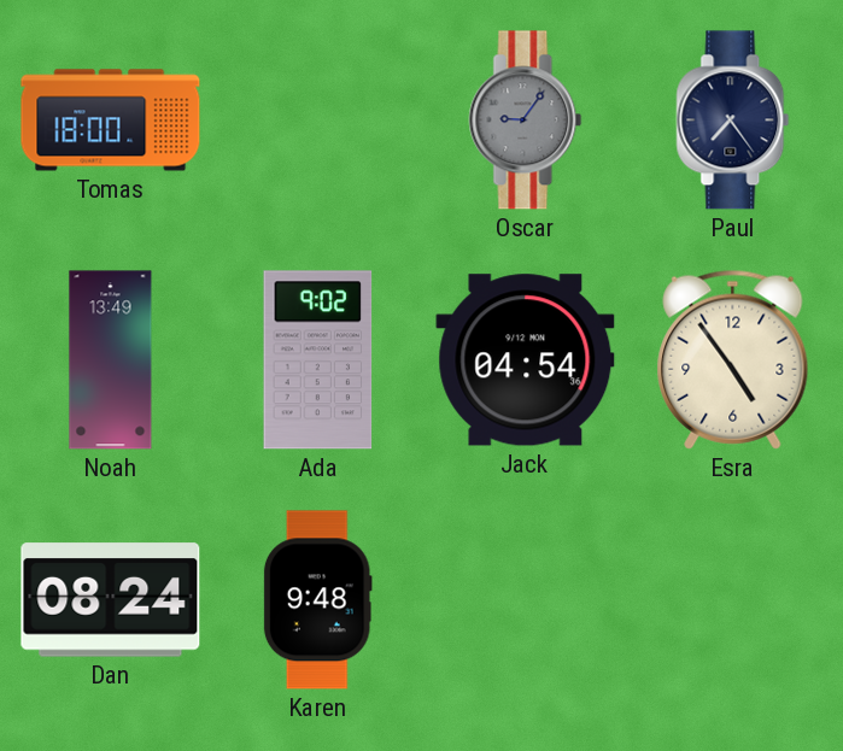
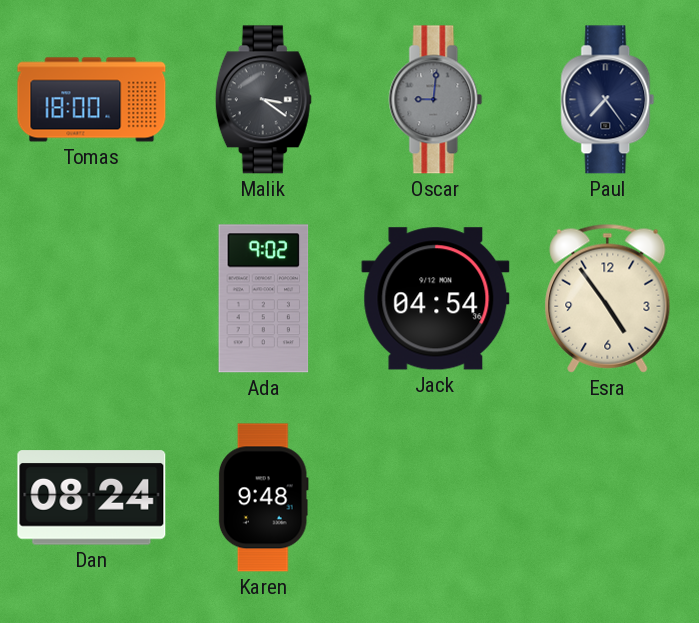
Malik: none -> 3:21 (263, 100)
Oscar: 9:06 -> 9:01 (436, 100)
Noah: 13:49 -> none (111, 360)
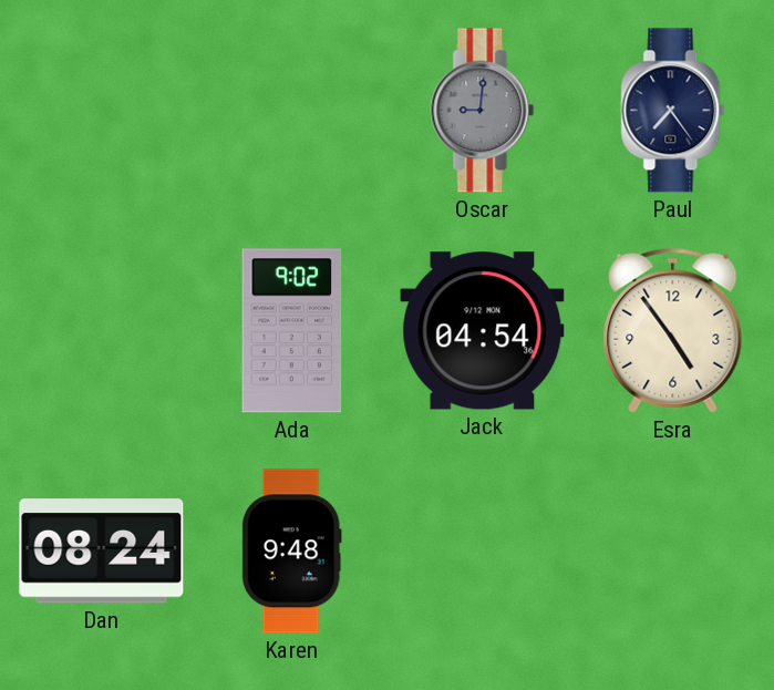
Tomas: 18:00 -> none (92, 100)
Malik: 3:21 -> none (263, 100)
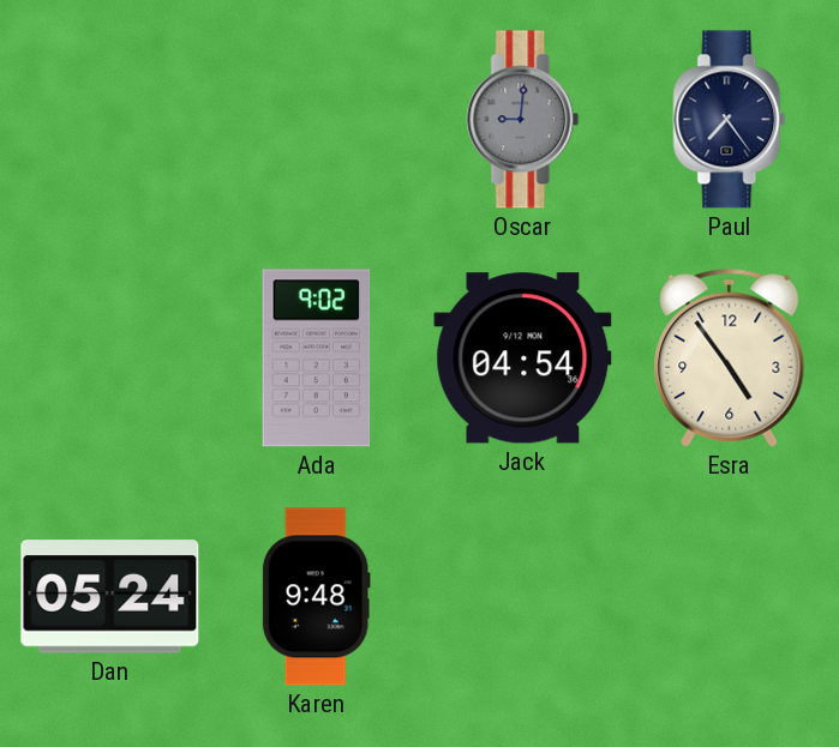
Dan: 08:24 -> 05:24 (110, 597)
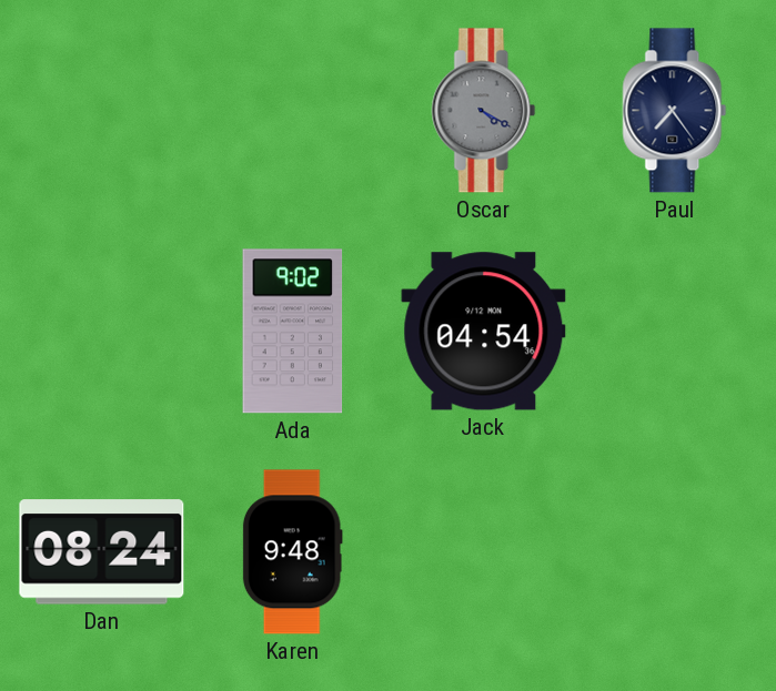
Oscar: 9:01 -> 4:20 (484, 111)
Esra: 4:54 -> none (730, 357)
Dan: 05:24 -> 08:24 (102, 552)
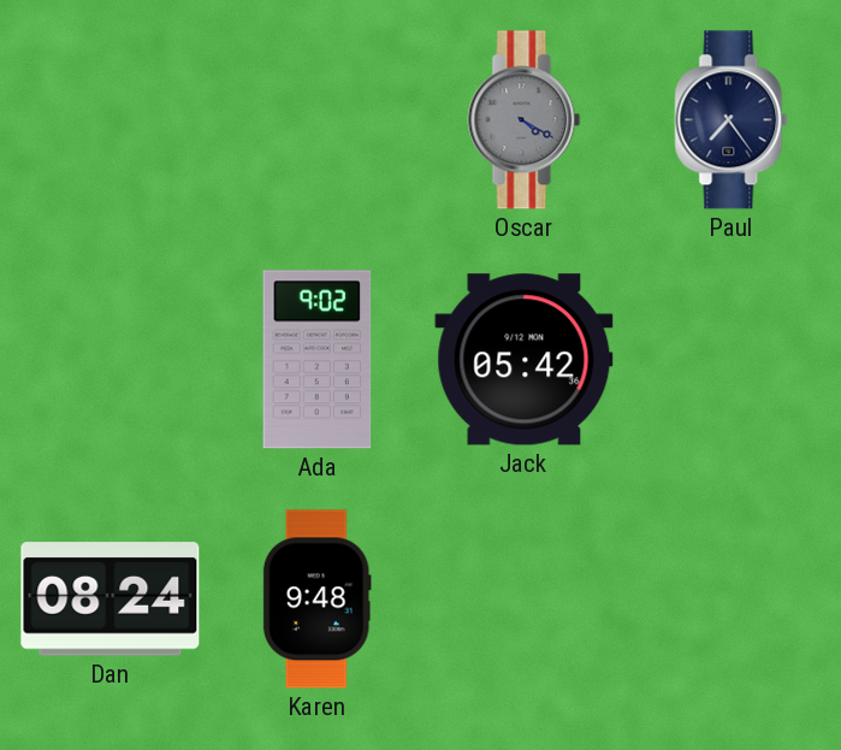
Jack: 04:54 -> 05:42 (525, 360)
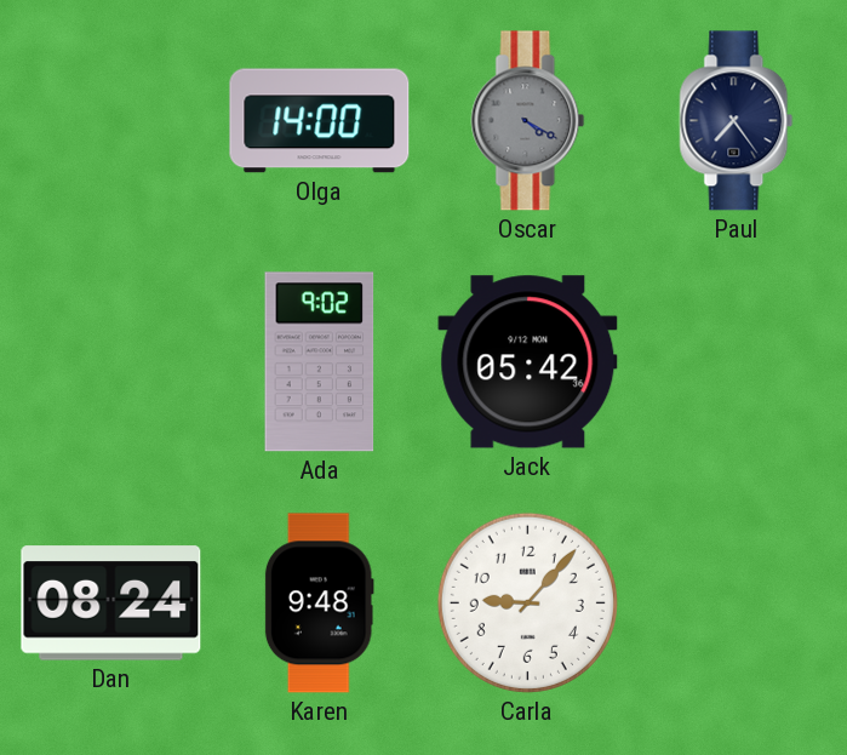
Olga: none -> 14:00 (320, 121)
Carla: none -> 9:07 (527, 602)
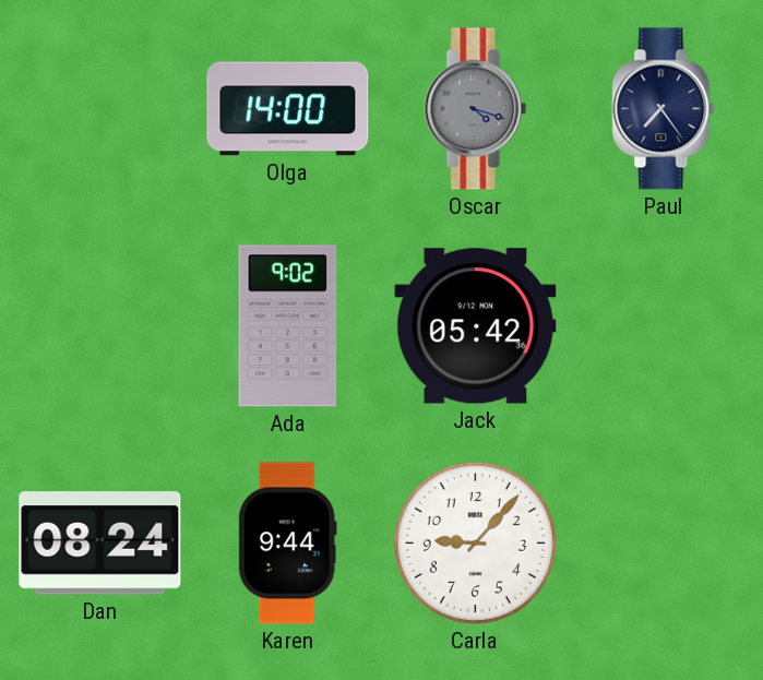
Oscar: 4:20 -> 4:18 (476, 109)
Karen: 9:48 -> 9:44 (287, 544)
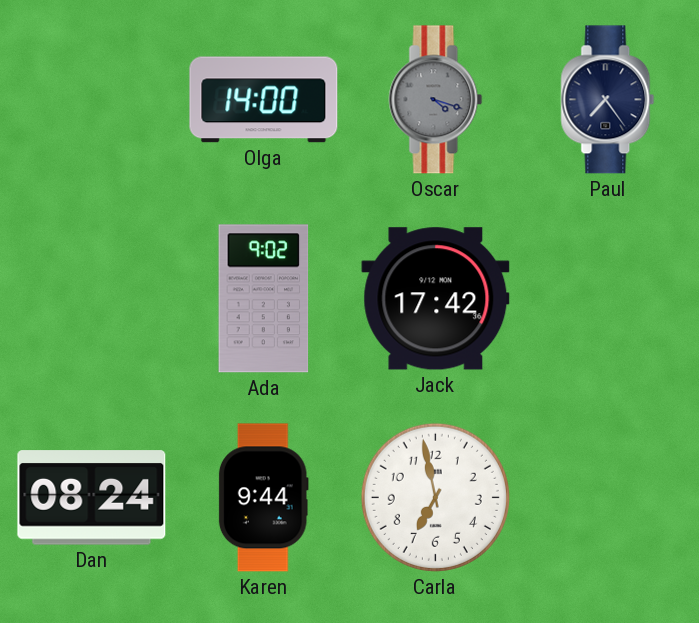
Jack: 05:42 -> 17:42 (436, 299)
Carla: 9:07 -> 6:58 (435, 497)
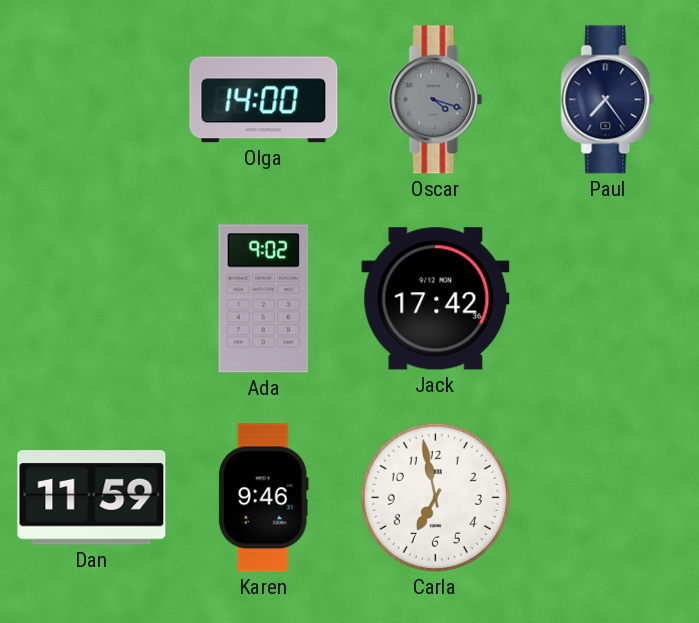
Dan: 08:24 -> 11:59 (92, 498)
Karen: 9:44 -> 9:46 (263, 498)
